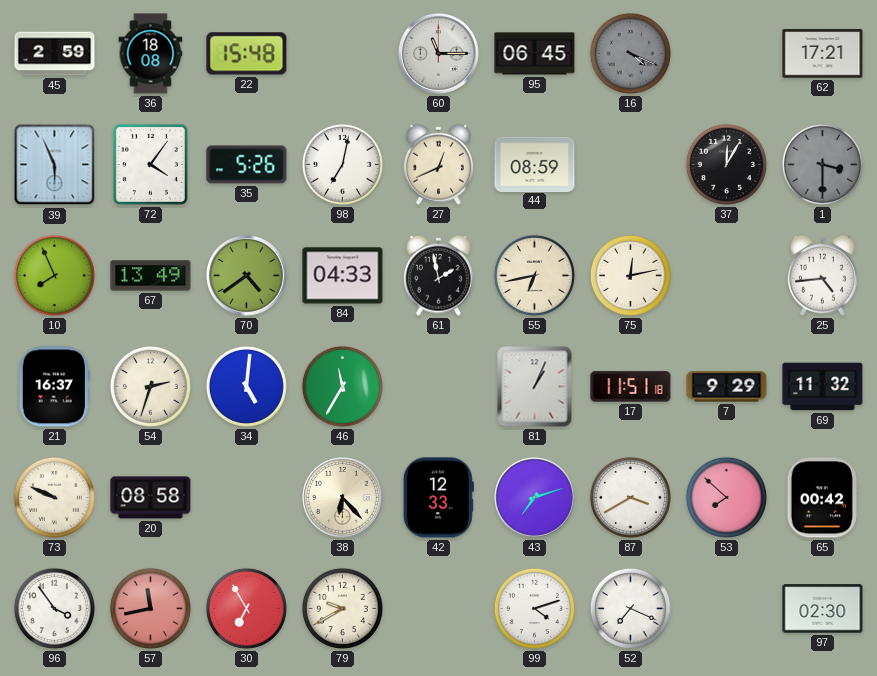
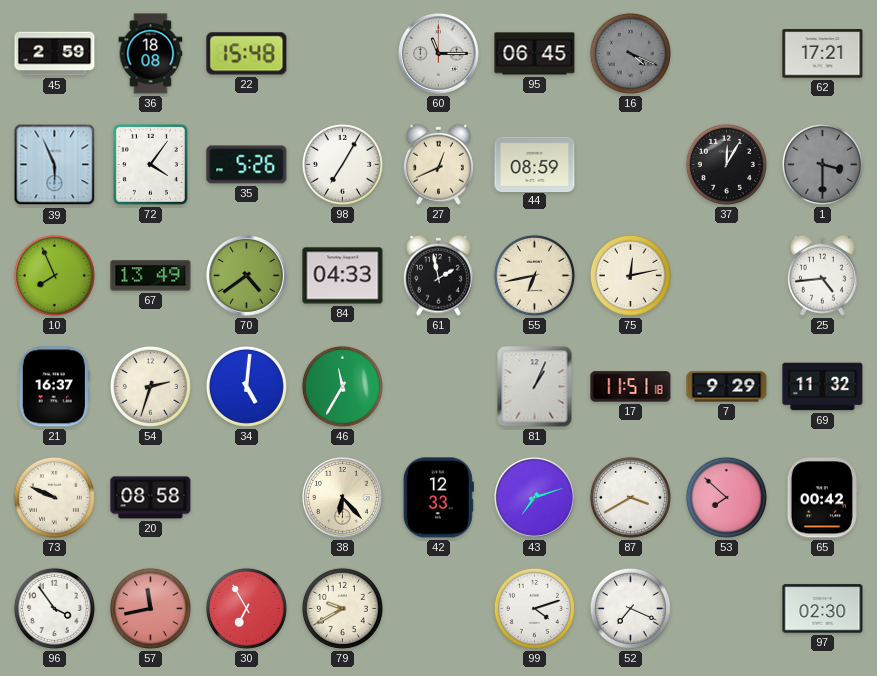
98: 7:02 -> 7:05 (342, 164)
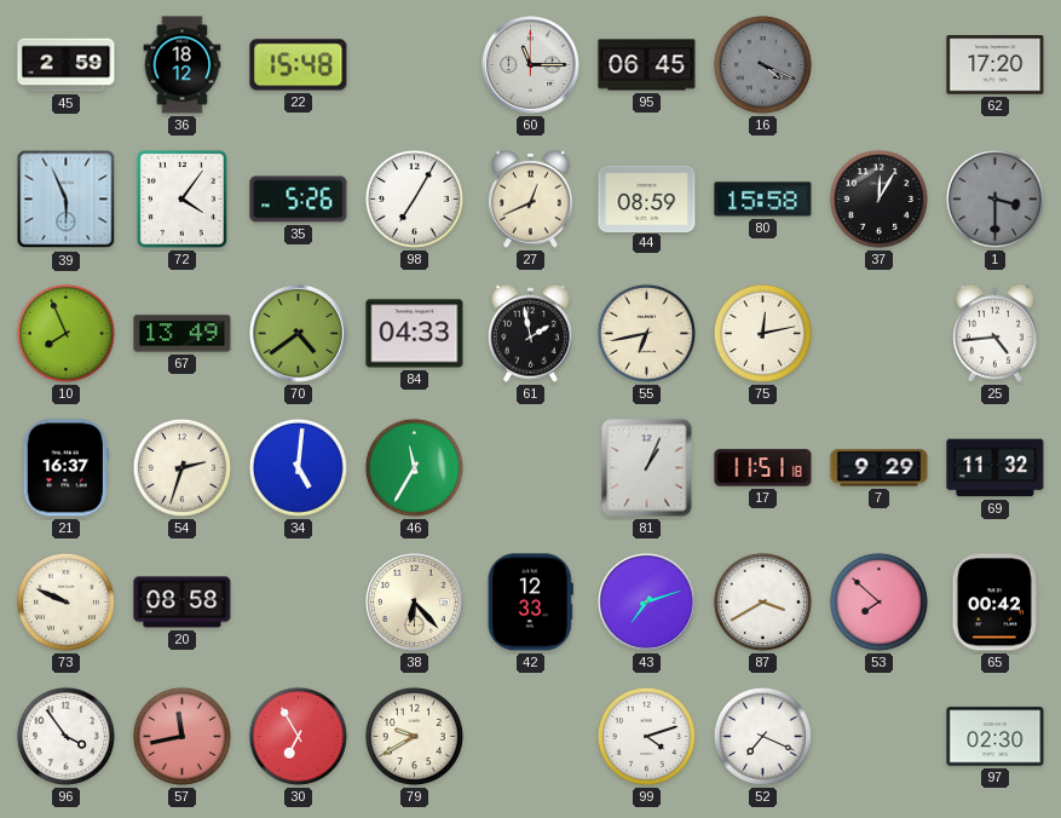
36: 18:08 -> 18:12 (183, 65)
62: 17:21 -> 17:20 (996, 65)
80: none -> 15:58 (763, 200)
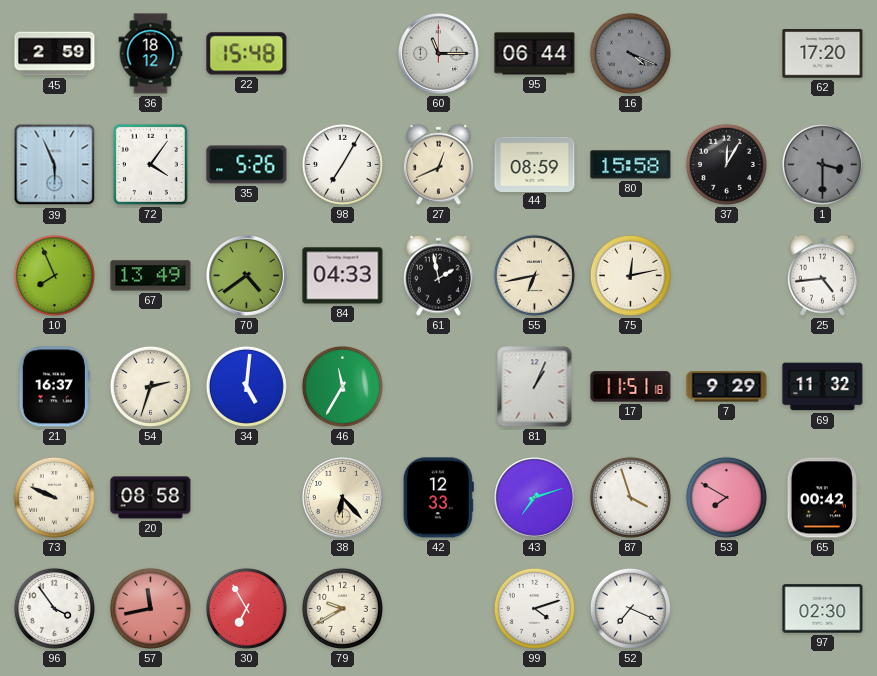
95: 06:45 -> 06:44 (535, 54)
87: 3:40 -> 3:57 (630, 497)
53: 7:52 -> 7:50 (726, 497)
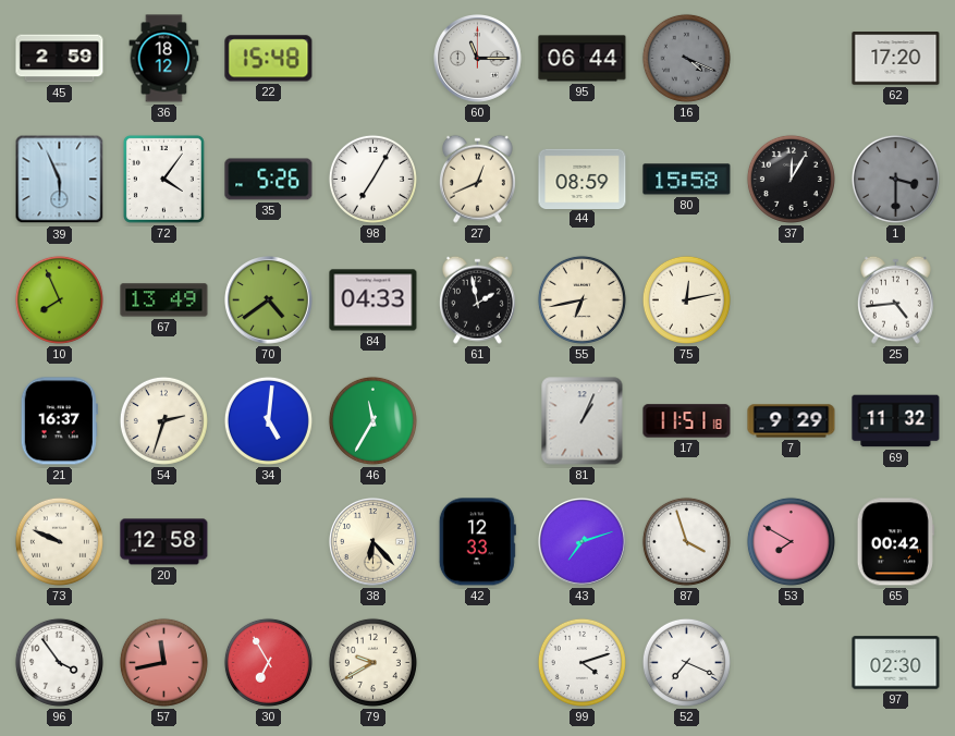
20: 08:58 -> 12:58 (164, 542)
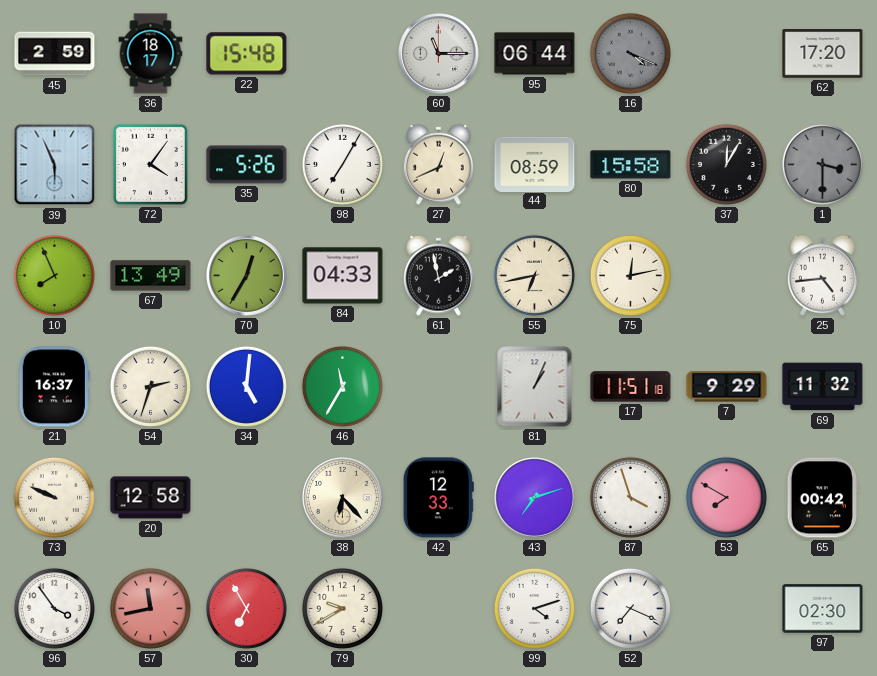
36: 18:12 -> 18:17 (151, 54)
70: 4:39 -> 12:35 (247, 276)
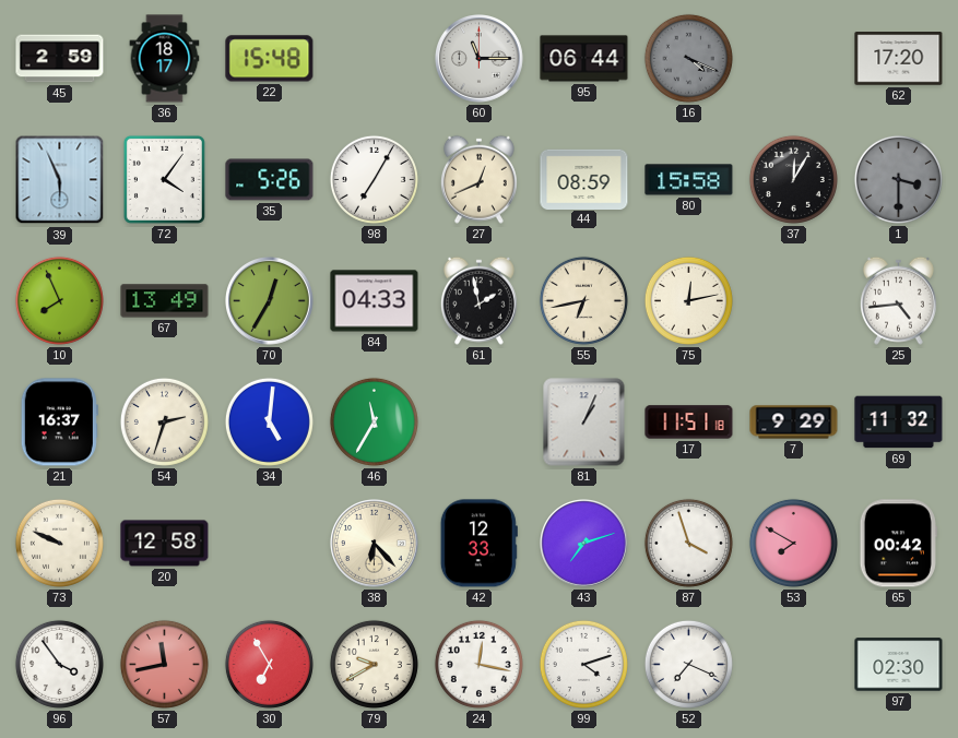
24: none -> 12:17 (478, 664)
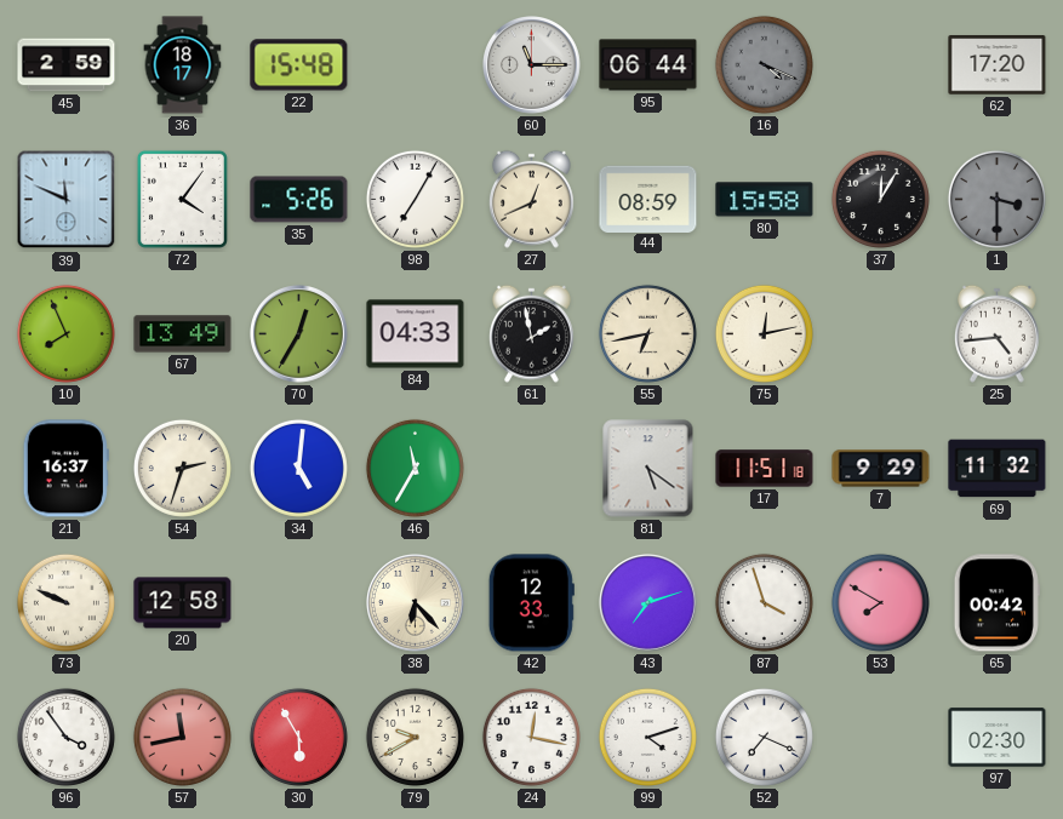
39: 5:56 -> 11:49 (67, 200)
81: 1:04 -> 5:21 (648, 469)
30: 6:55 -> 5:55 (298, 737)
